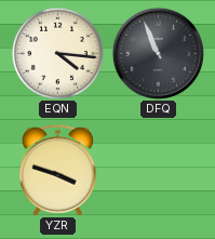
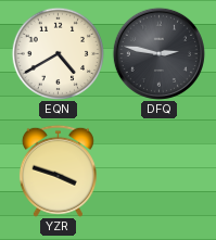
EQN: 4:16 -> 4:40 (58, 53)
DFQ: 10:56 -> 2:47 (158, 53)
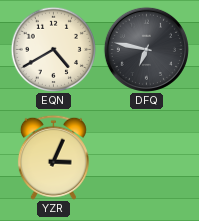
DFQ: 2:47 -> 6:47 (146, 49)
YZR: 3:48 -> 3:04 (53, 157)
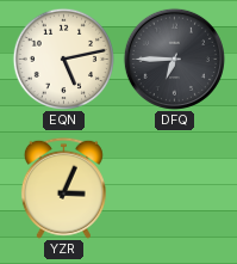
EQN: 4:40 -> 5:13 (63, 59)
DFQ: 6:47 -> 6:45 (174, 59)
